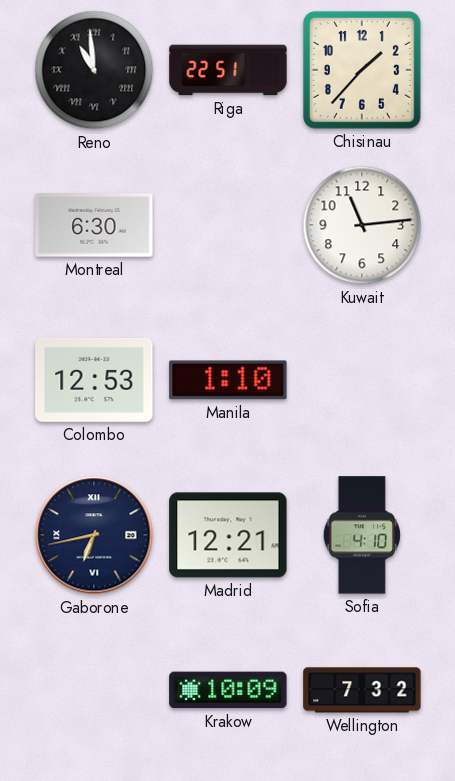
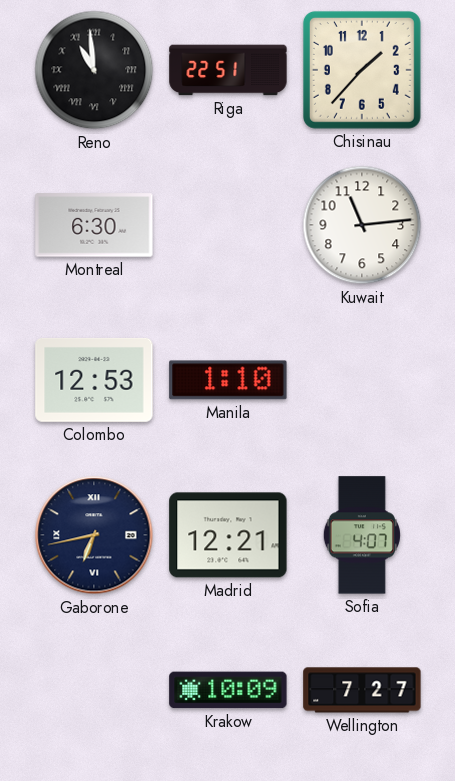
Sofia: 4:10 -> 4:07 (362, 535)
Wellington: 7:32 -> 7:27 (362, 690)
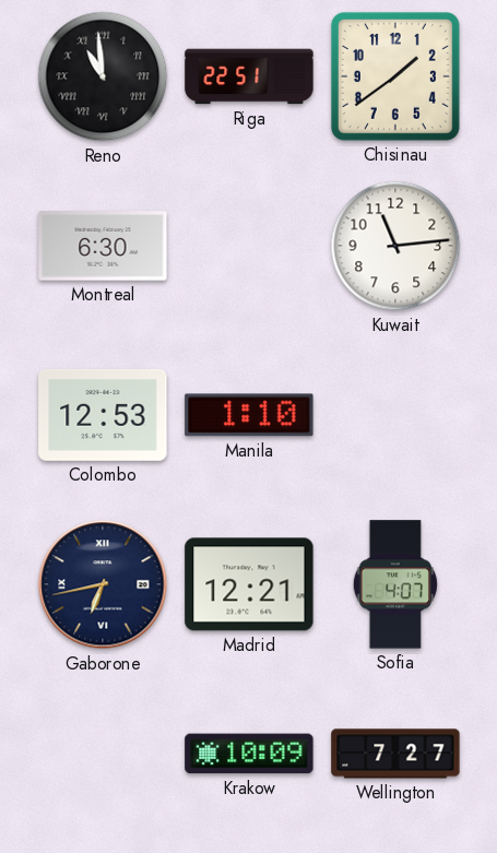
Chisinau: 1:37 -> 1:39 (395, 76)
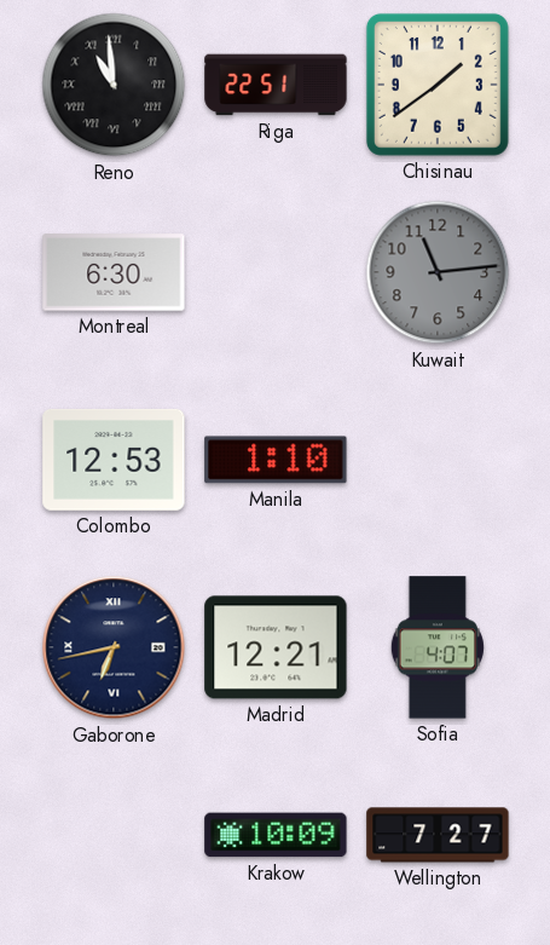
Kuwait dial: white -> grey (438, 272)
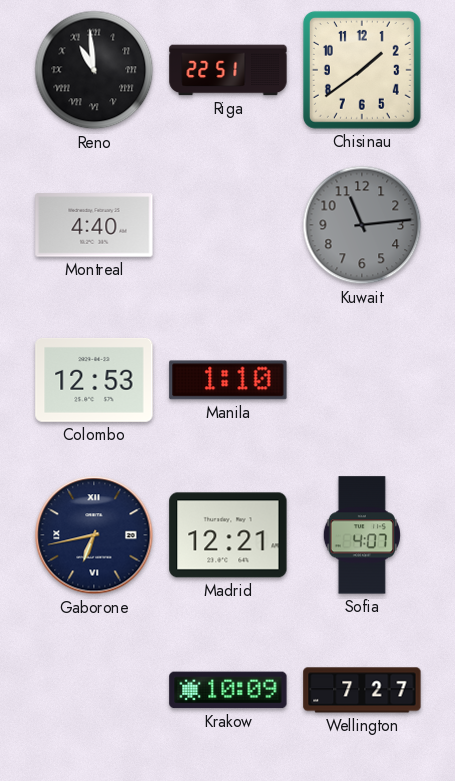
Montreal: 6:30 -> 4:40 (94, 225)
